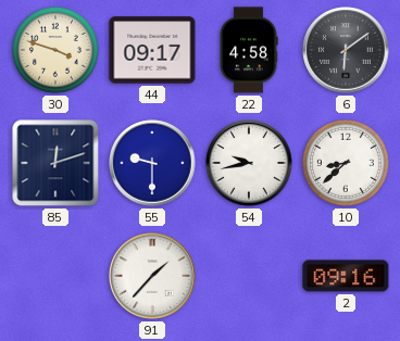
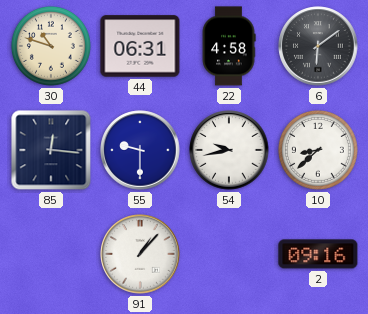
30: 3:48 -> 10:48 (51, 46)
44: 09:17 -> 06:31 (140, 46)
85: 12:12 -> 12:16 (51, 150)
91: 1:37 -> 1:07 (140, 254)
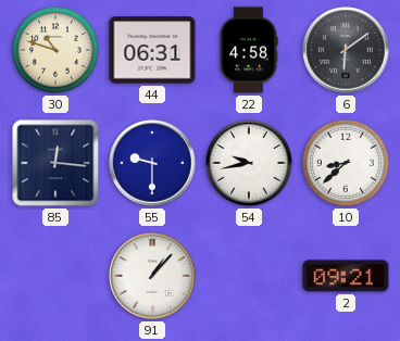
2: 09:16 -> 09:21 (346, 276)
